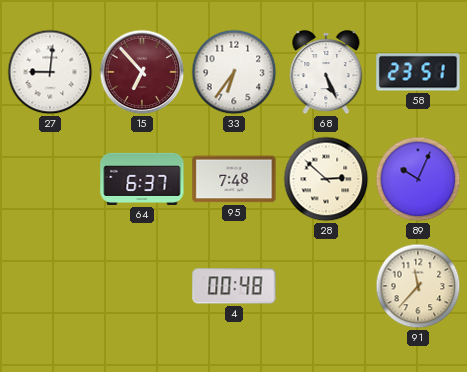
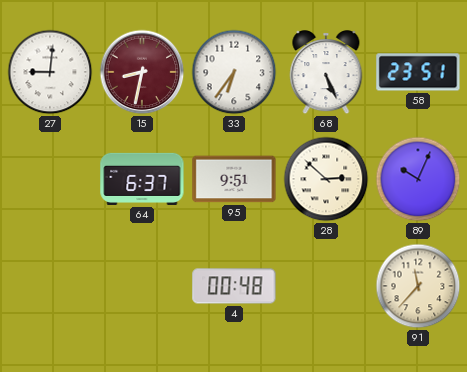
15: 6:53 -> 8:32 (142, 72)
95: 7:48 -> 9:51 (234, 179)
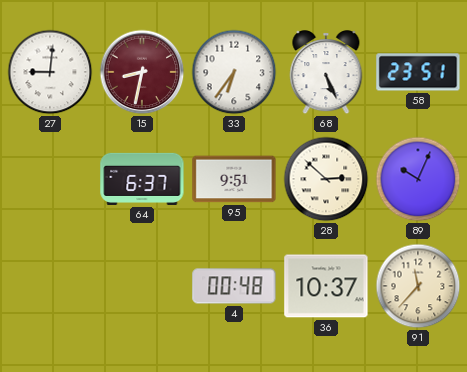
36: none -> 10:37 (326, 286)
